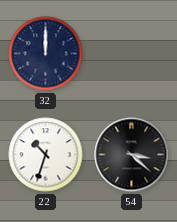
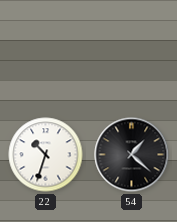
32: 12:00 -> none (46, 54)
54: 3:22 -> 1:22 (132, 155)
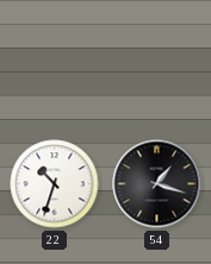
54: 1:22 -> 1:18 (157, 184)
